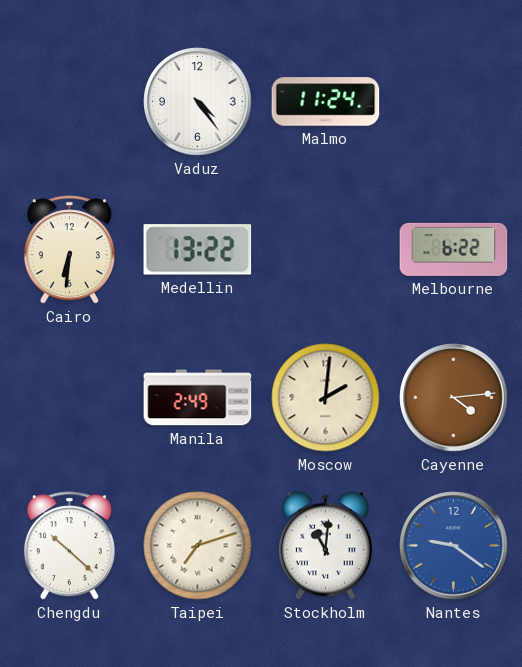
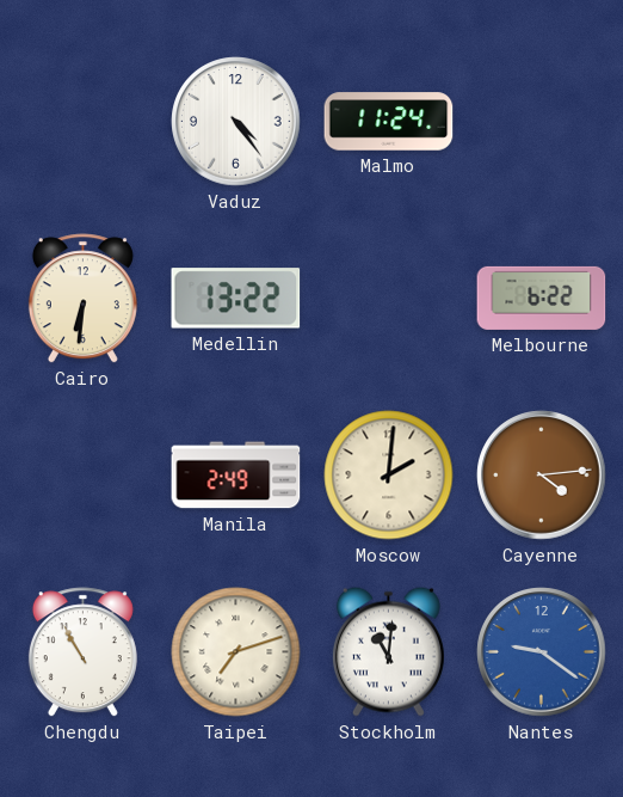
Chengdu: 10:22 -> 10:55 (82, 652)
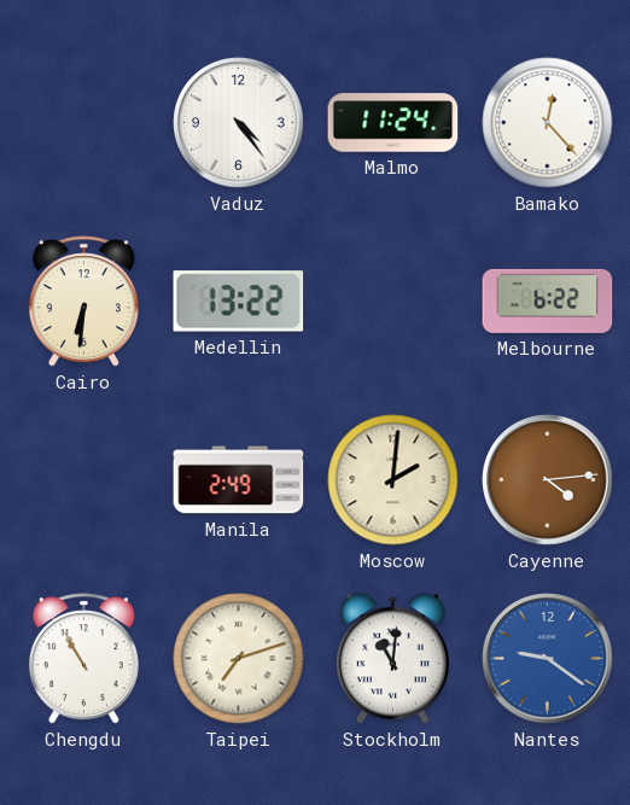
Bamako: none -> 12:23 (548, 123)
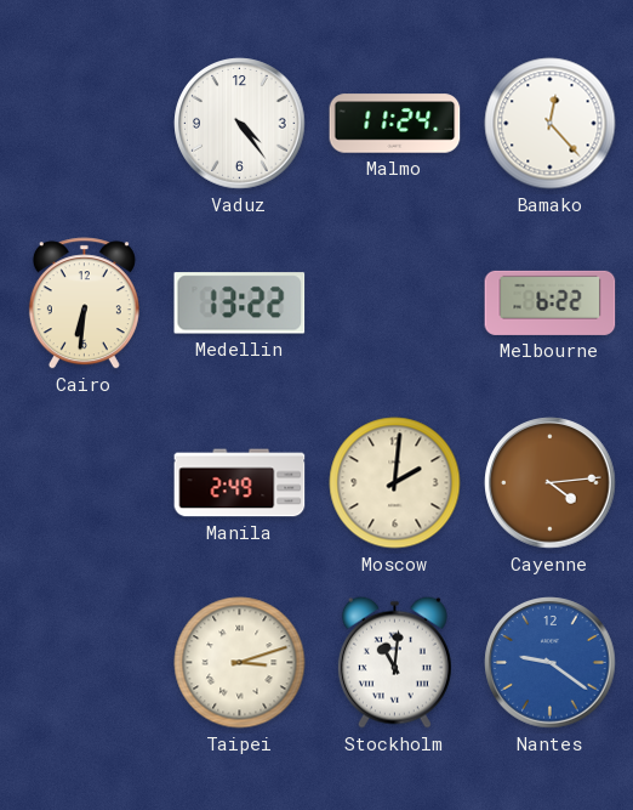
Chengdu: 10:55 -> none (83, 659)
Taipei: 7:12 -> 3:12 (240, 663)
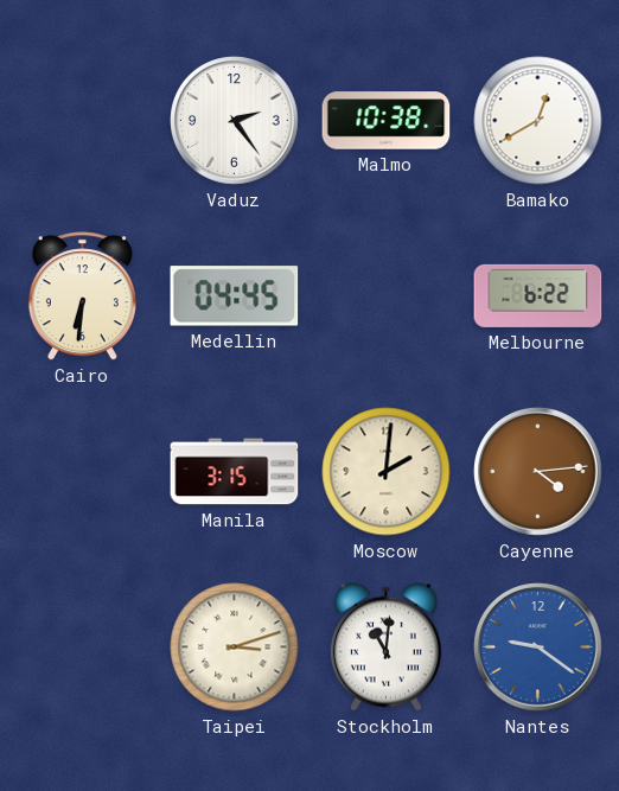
Vaduz: 4:24 -> 2:24 (235, 121)
Malmo: 11:24 -> 10:38 (387, 121)
Bamako: 12:23 -> 12:40 (538, 121)
Medellin: 13:22 -> 04:45 (235, 296)
Manila: 2:49 -> 3:15 (235, 472)
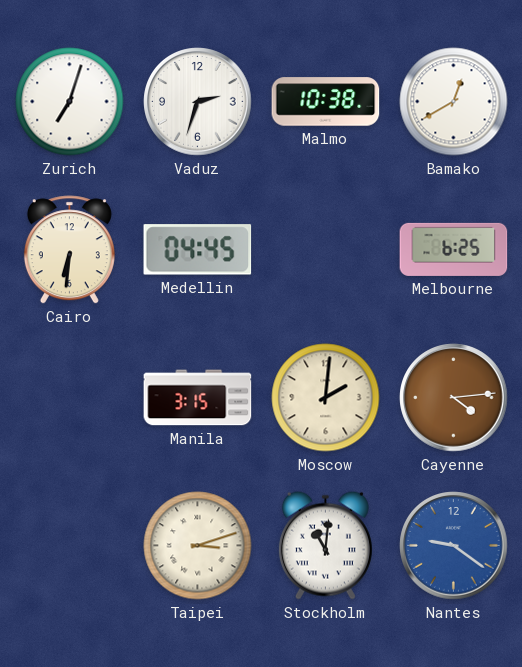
Zurich: none -> 7:03 (70, 102)
Vaduz: 2:24 -> 2:33 (198, 102)
Melbourne: 6:22 -> 6:25 (454, 249)
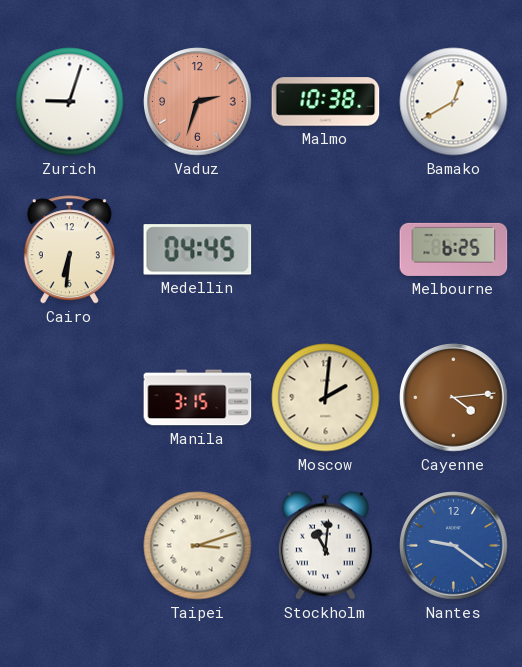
Zurich: 7:03 -> 9:03 (70, 102)
Vaduz dial: white -> salmon (198, 102)
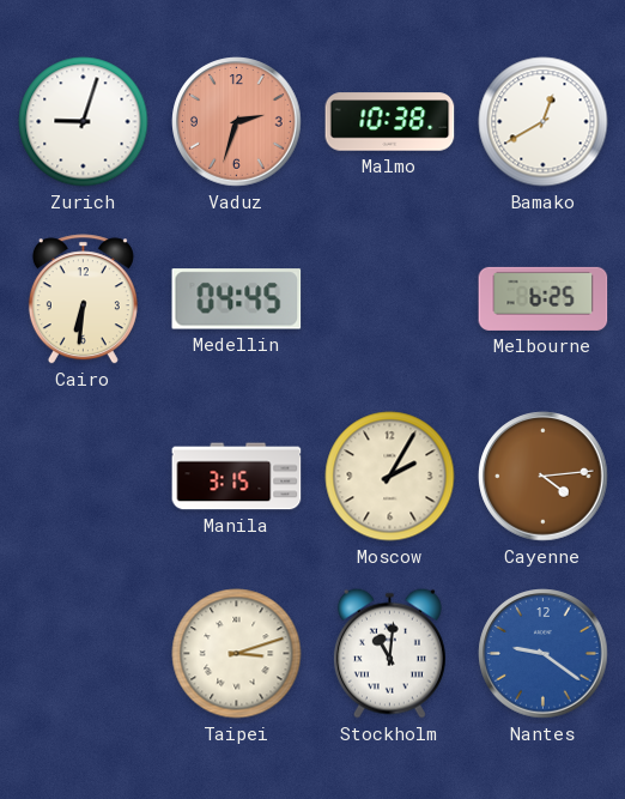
Moscow: 2:01 -> 2:05 (390, 477)
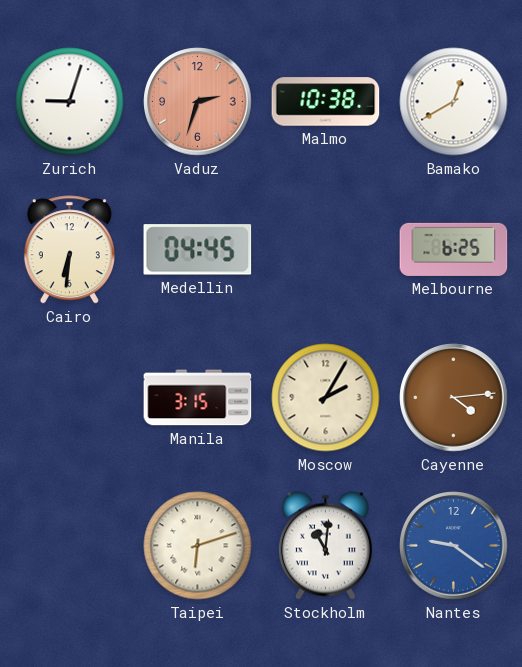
Taipei: 3:12 -> 6:12 (198, 546)
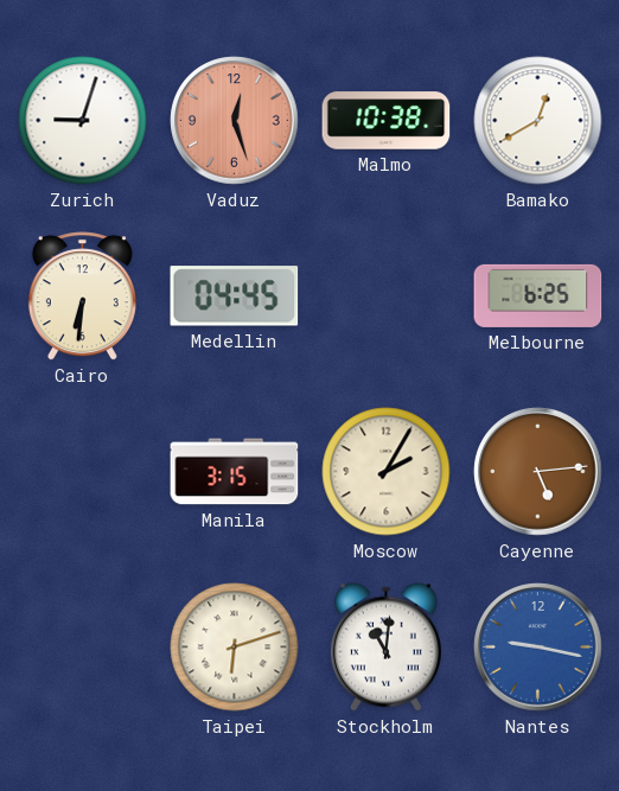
Vaduz: 2:33 -> 12:27 (235, 121)
Cayenne: 4:14 -> 5:14 (538, 472)
Nantes: 9:21 -> 9:17 (538, 648)
